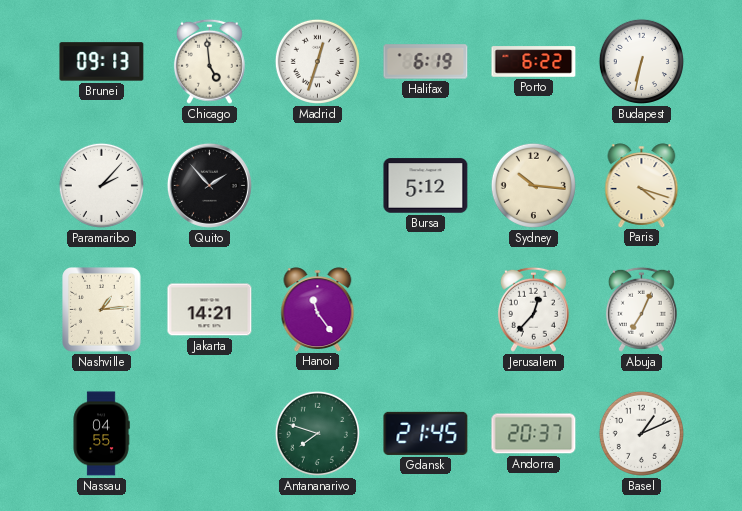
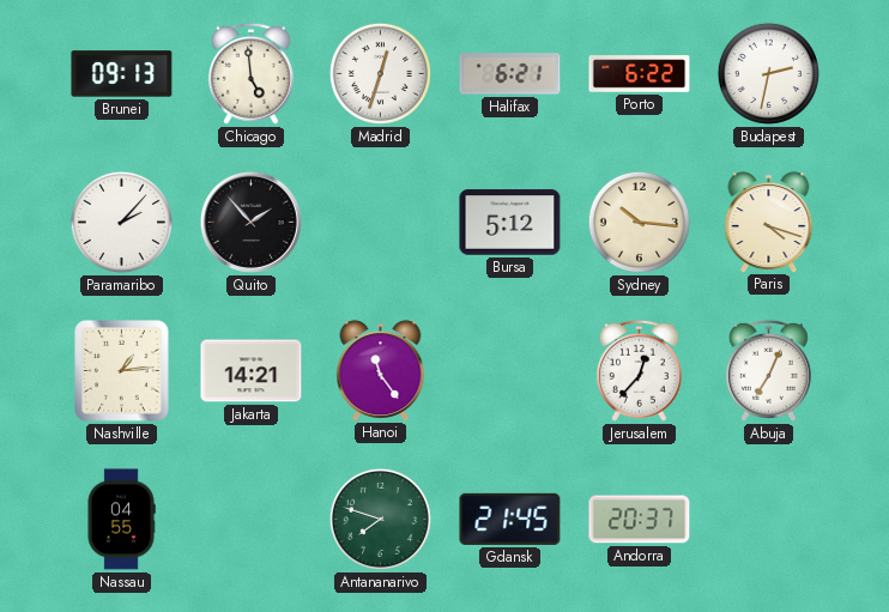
Halifax: 6:19 -> 6:21 (510, 74)
Budapest: 6:32 -> 2:32 (768, 73)
Basel: 1:11 -> none (641, 433)
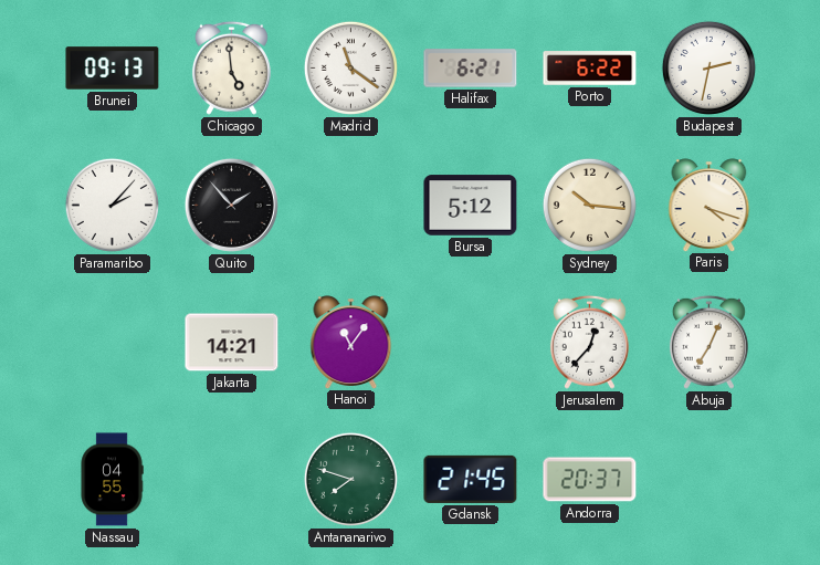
Madrid: 12:33 -> 11:21 (350, 67)
Nashville: 1:14 -> none (122, 371)
Hanoi: 11:24 -> 11:06 (351, 342)
